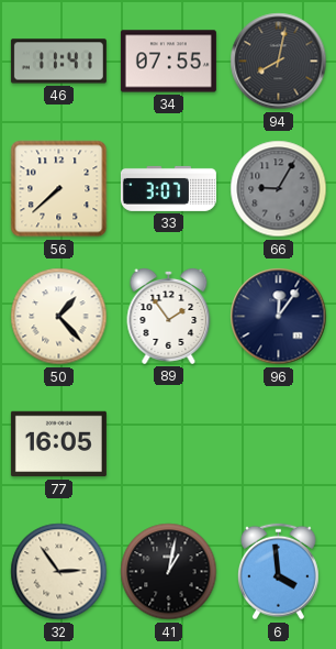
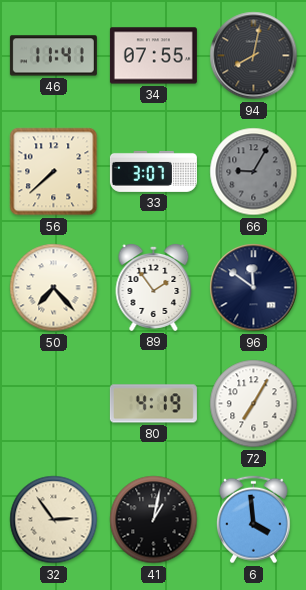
50: 1:23 -> 7:23 (54, 288)
96: 12:06 -> 11:51 (254, 288)
77: 16:05 -> none (58, 444)
80: none -> 4:19 (153, 404)
72: none -> 7:05 (254, 404)
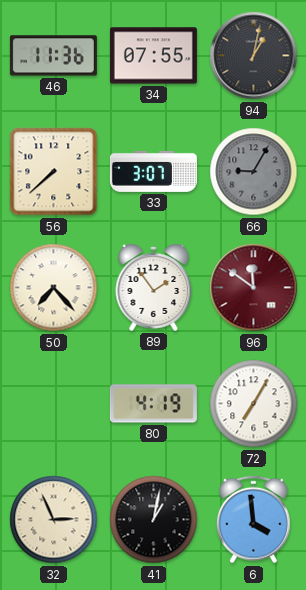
46: 11:41 -> 11:36 (53, 56)
94: 8:02 -> 1:02 (254, 56)
96 dial: navy -> burgundy (254, 288)
32: 2:54 -> 2:56 (54, 520)
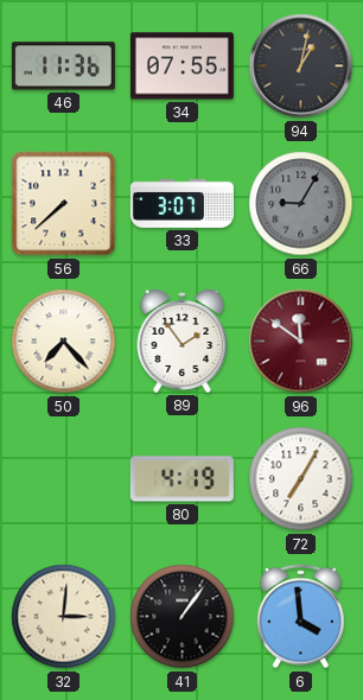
32: 2:56 -> 3:01 (64, 617)
41: 1:02 -> 1:06 (183, 617)
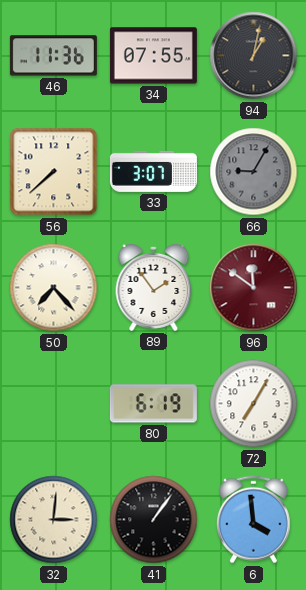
80: 4:19 -> 6:19 (153, 404)
